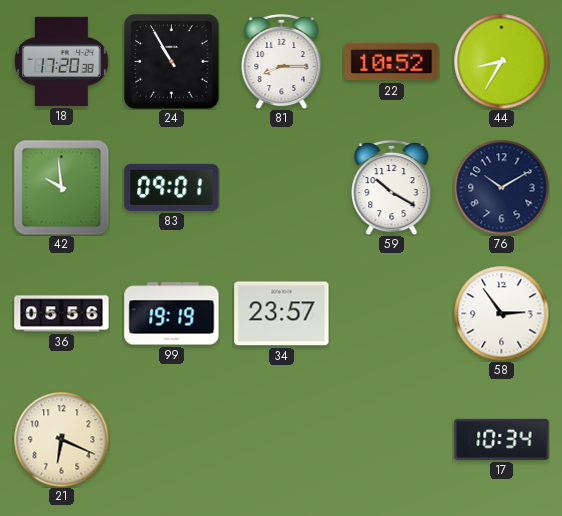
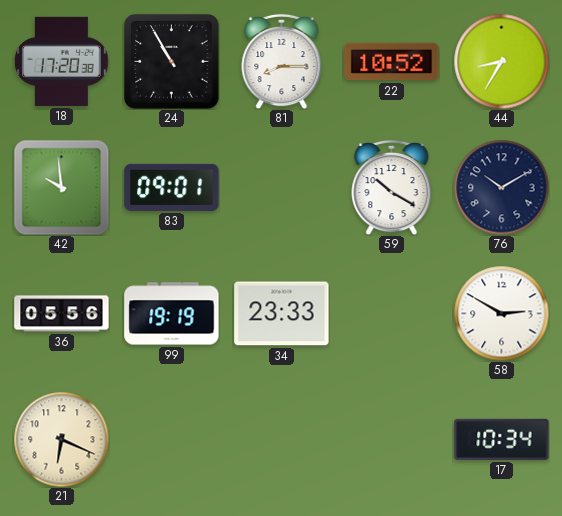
34: 23:57 -> 23:33 (282, 314)
58: 2:54 -> 2:50 (501, 313)
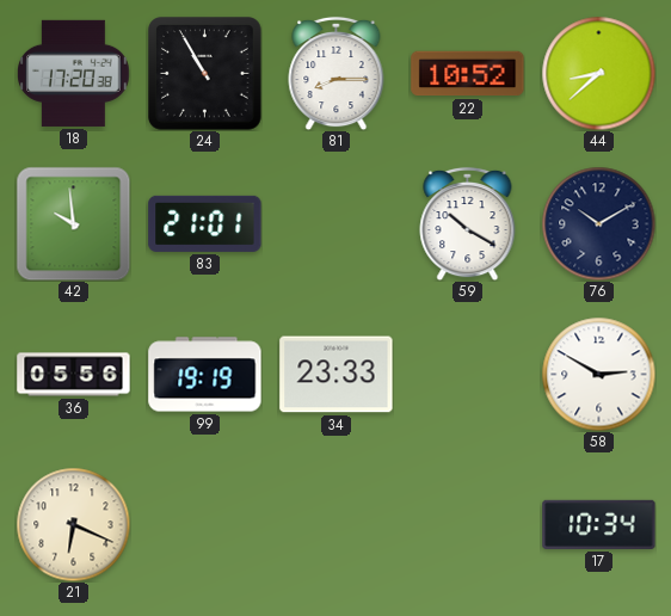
44: 8:35 -> 8:38 (598, 73)
83: 09:01 -> 21:01 (205, 223)
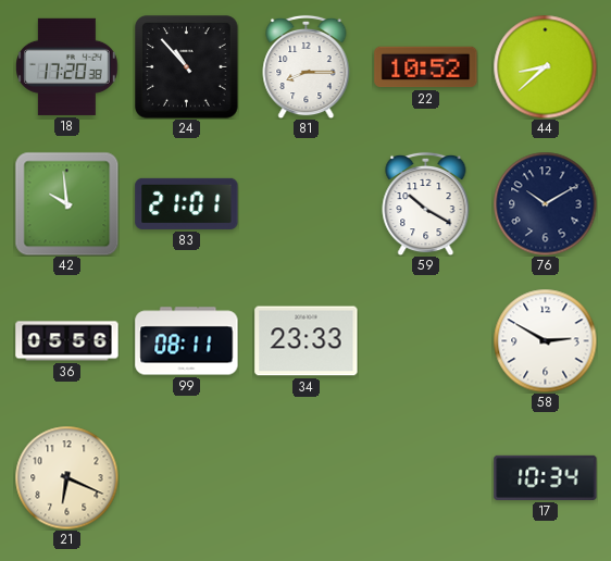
24: 10:55 -> 10:53 (187, 67)
99: 19:19 -> 08:11 (187, 341)
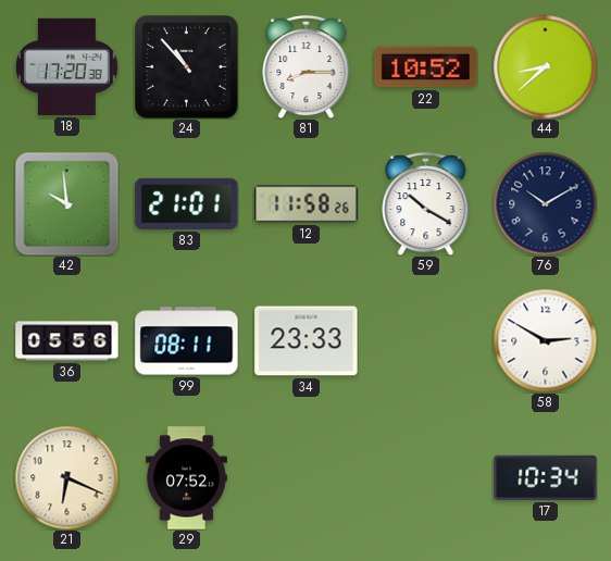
12: none -> 11:58 (307, 204)
29: none -> 07:52 (187, 478)
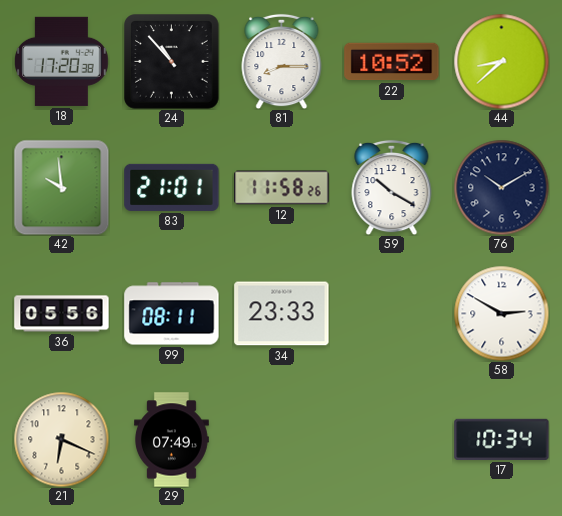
29: 07:52 -> 07:49 (172, 440)
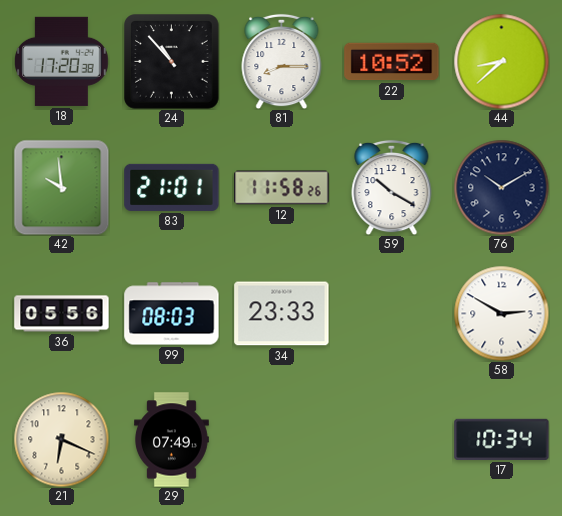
99: 08:11 -> 08:03 (172, 314)
